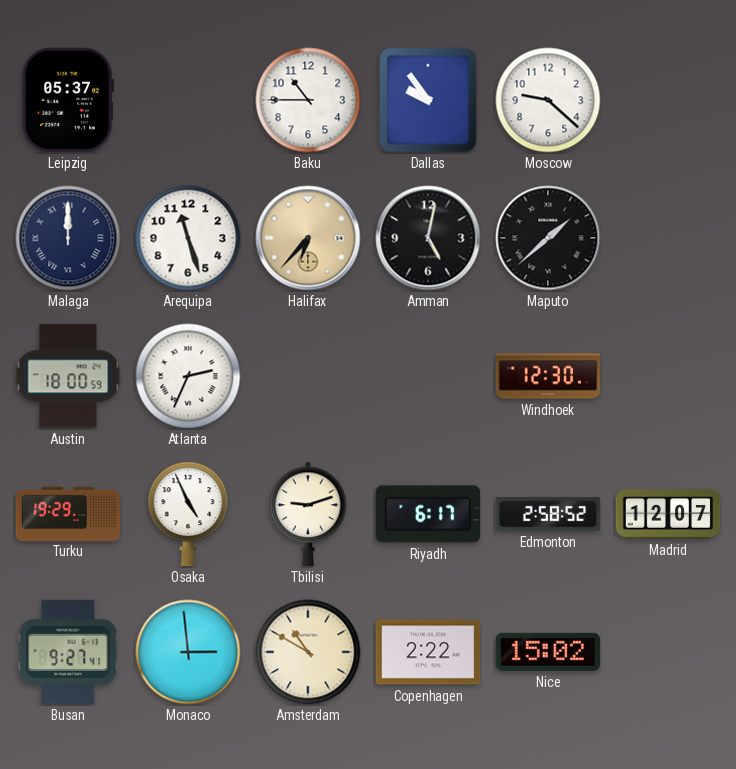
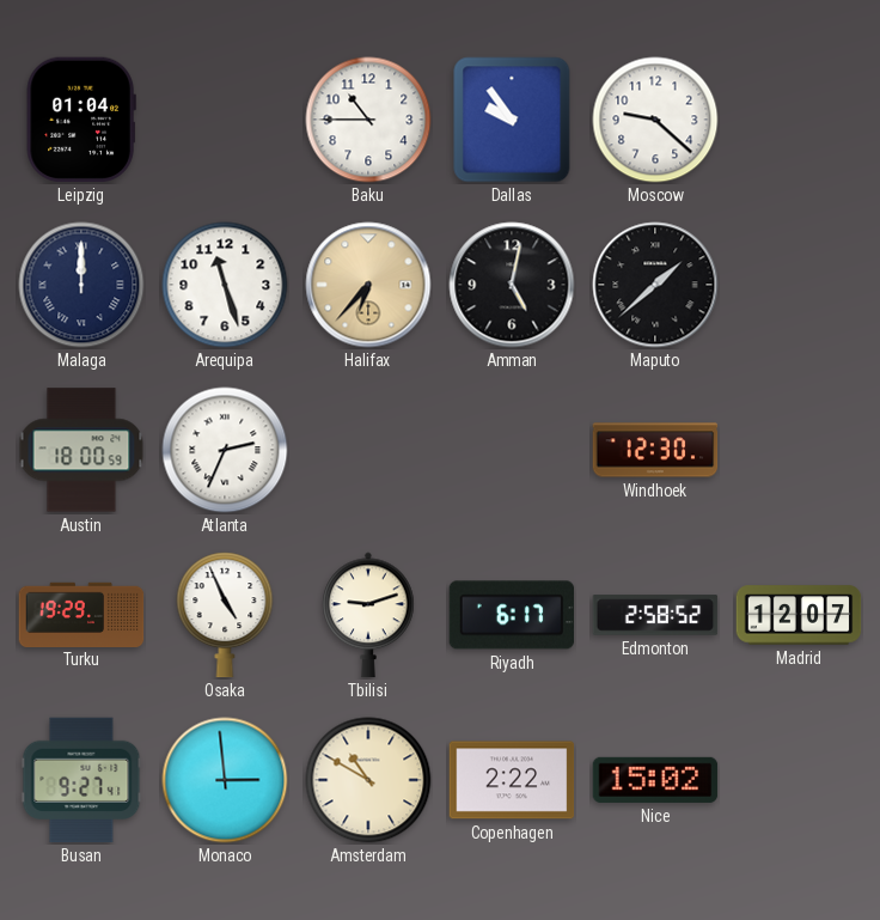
Leipzig: 05:37 -> 01:04 (81, 120)
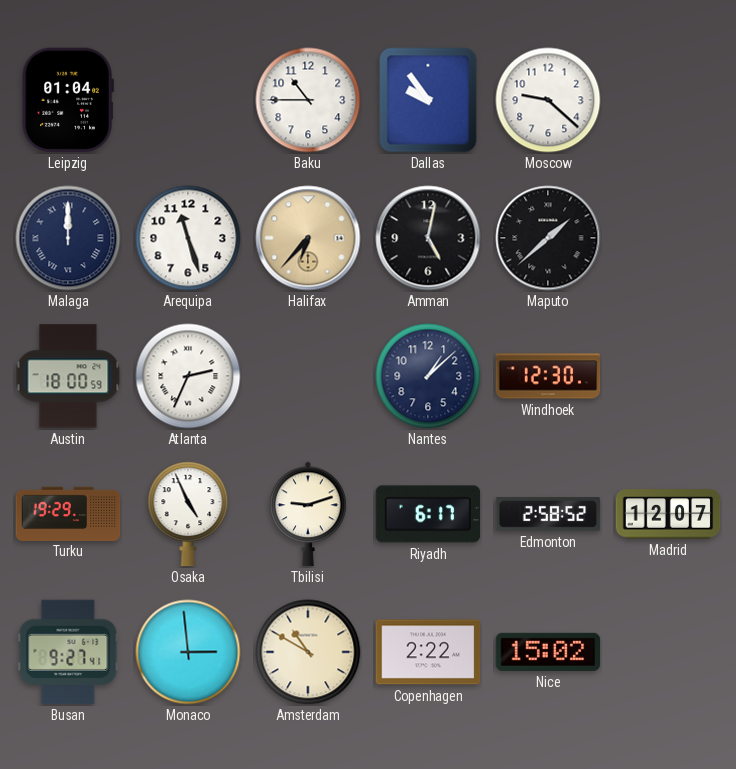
Nantes: none -> 1:08 (428, 376)
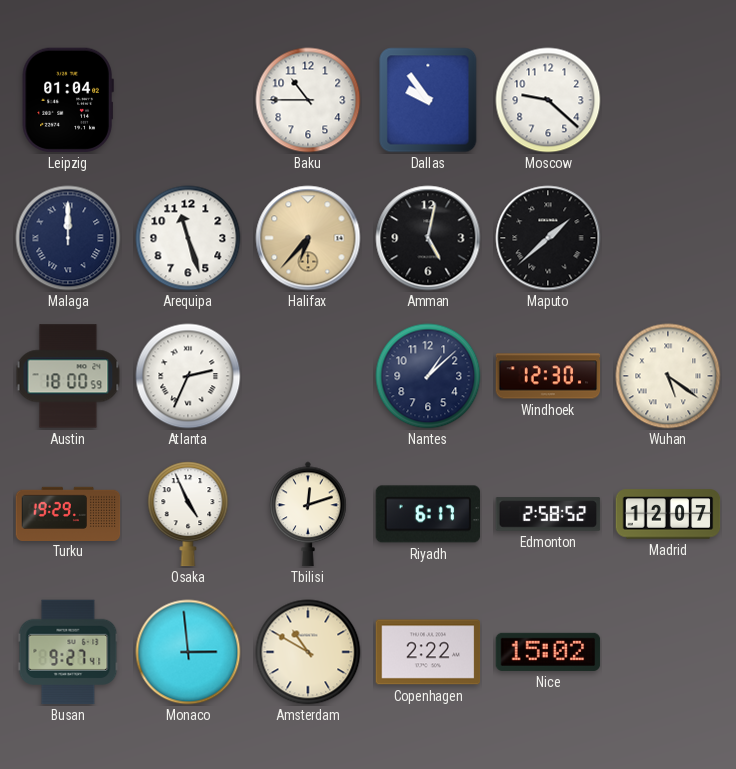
Wuhan: none -> 5:21 (668, 376)
Tbilisi: 9:12 -> 12:12 (308, 514)
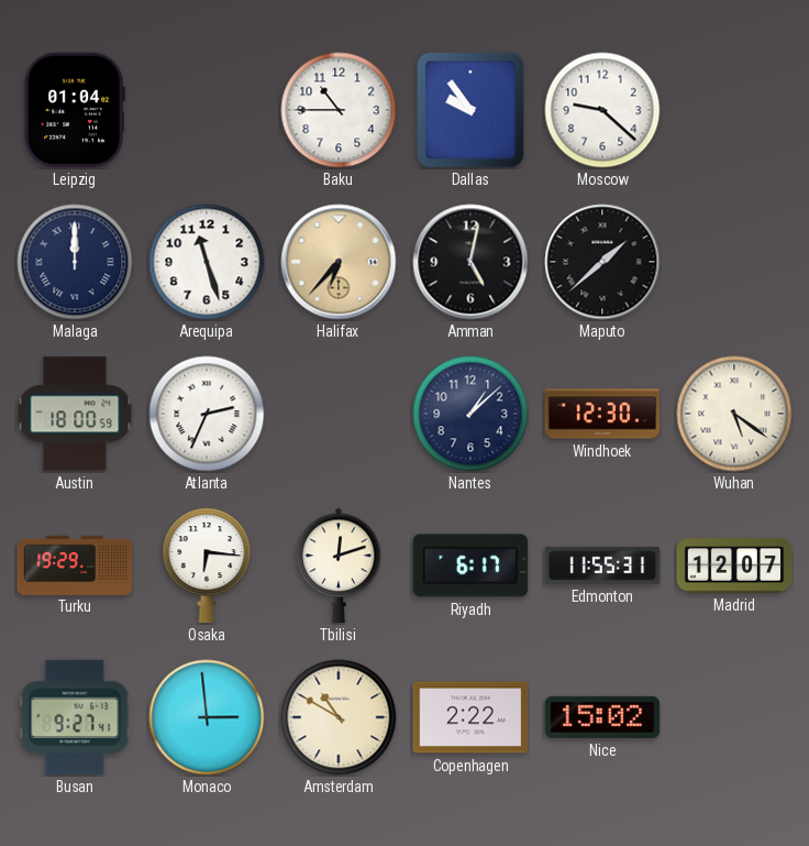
Osaka: 4:56 -> 6:16 (207, 565)
Edmonton: 2:58 -> 11:55 (602, 565)
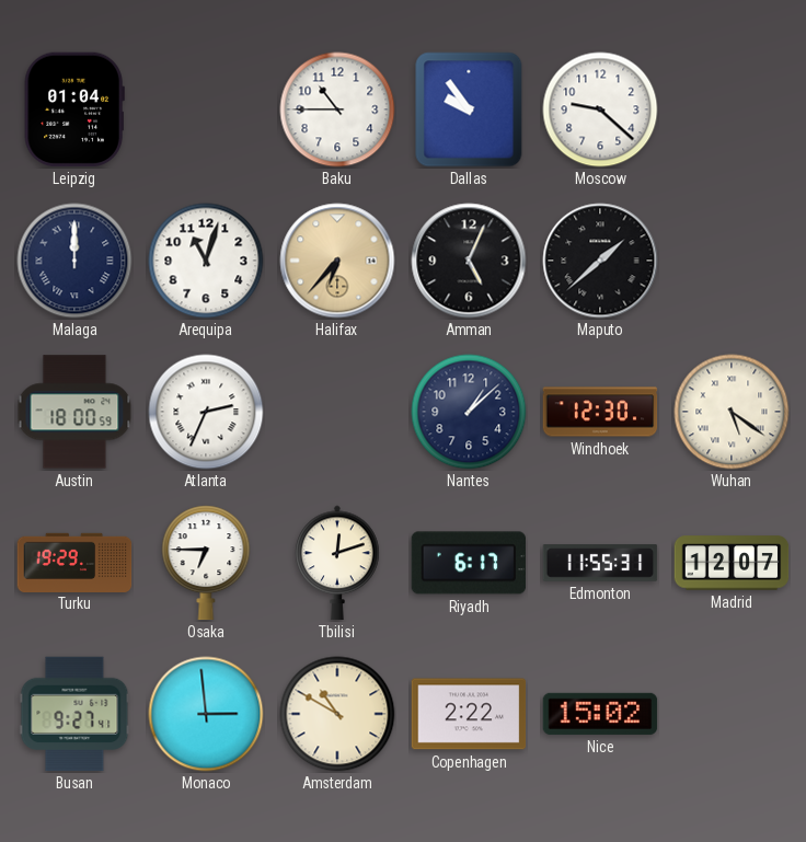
Arequipa: 11:27 -> 11:03 (206, 261)
Amman: 5:02 -> 5:04 (469, 261)
Osaka: 6:16 -> 6:45 (206, 563)
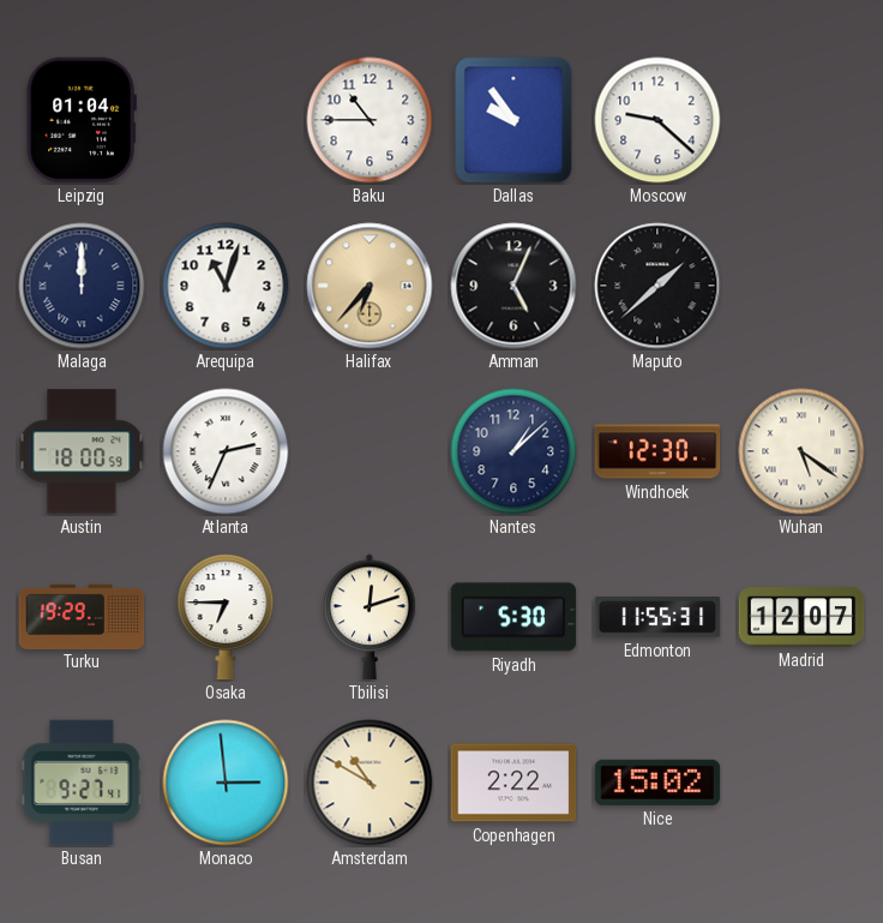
Riyadh: 6:17 -> 5:30 (513, 617)
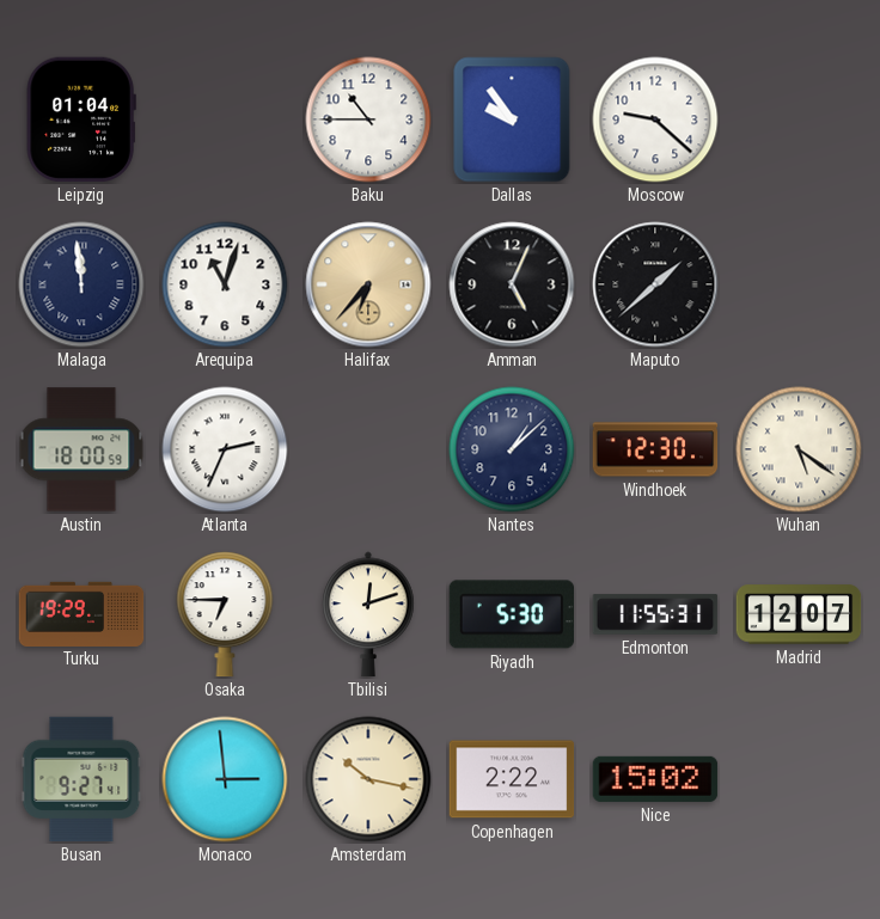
Malaga: 12:00 -> 11:59 (81, 284)
Amsterdam: 10:50 -> 10:17 (368, 779)
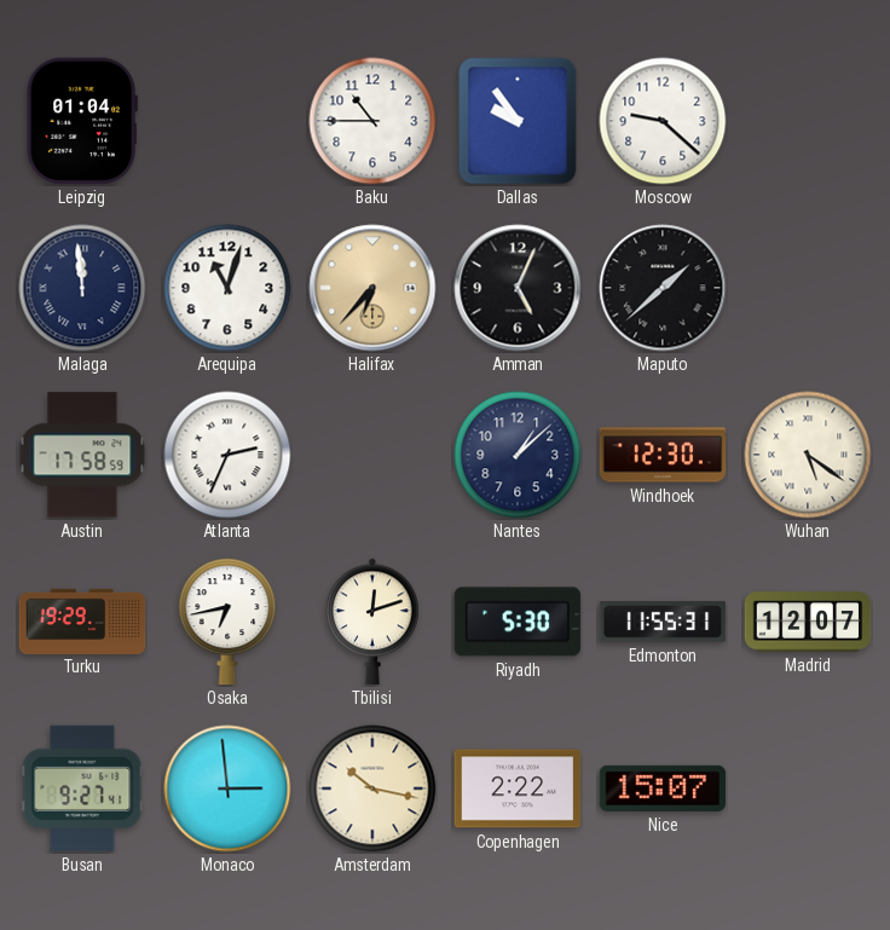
Austin: 18:00 -> 17:58 (82, 455)
Osaka: 6:45 -> 6:43 (227, 622)
Nice: 15:02 -> 15:07 (663, 789)
